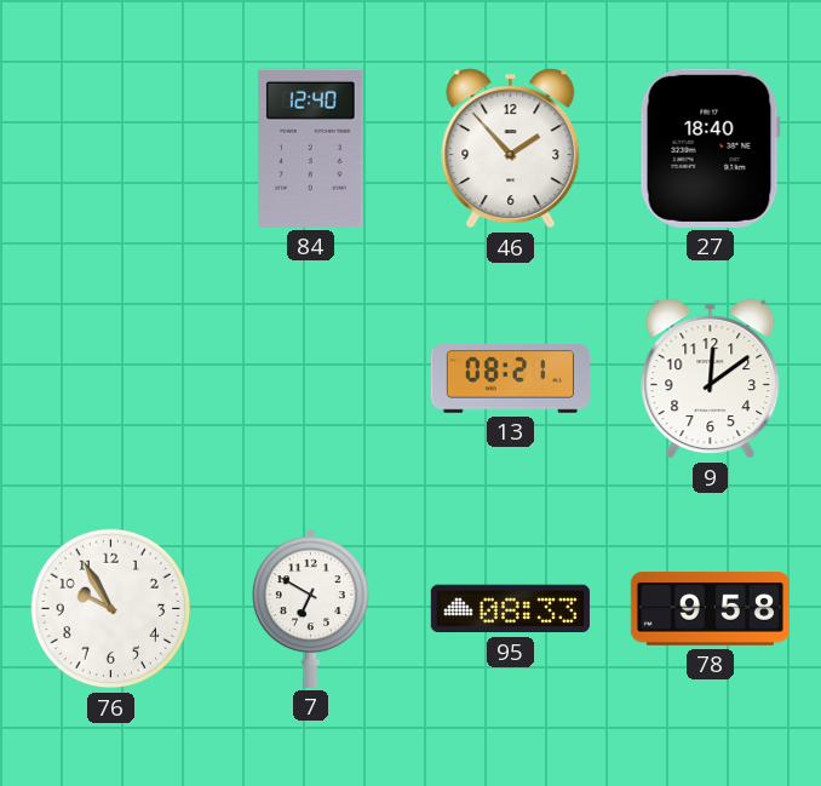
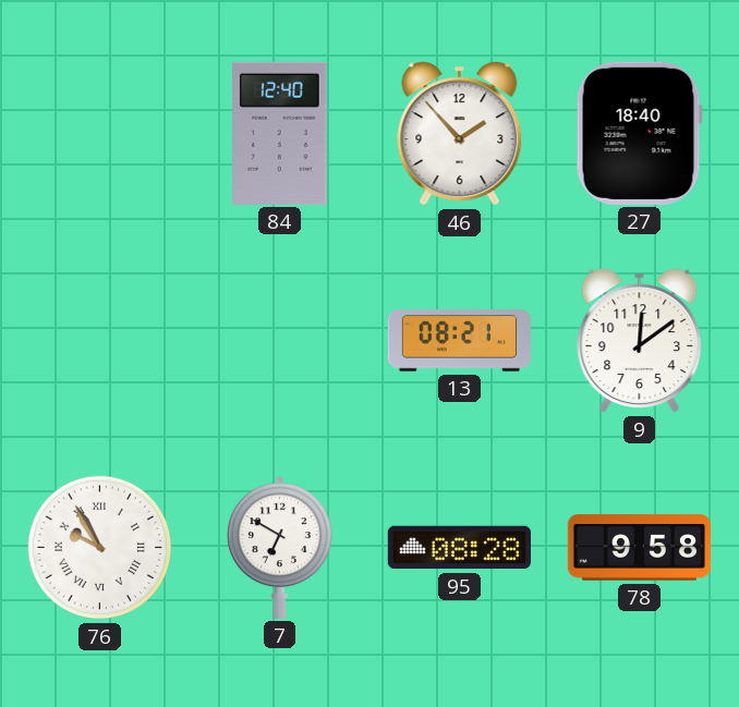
76 numerals: Arabic -> Roman (100, 548)
95: 08:33 -> 08:28 (459, 548)
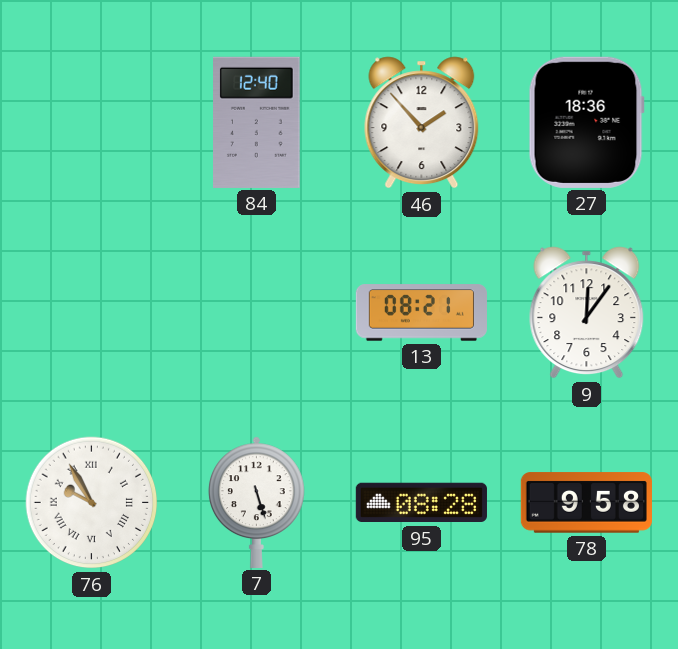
27: 18:40 -> 18:36 (586, 122)
9: 12:09 -> 12:06 (587, 313)
7: 6:50 -> 5:27 (256, 502)
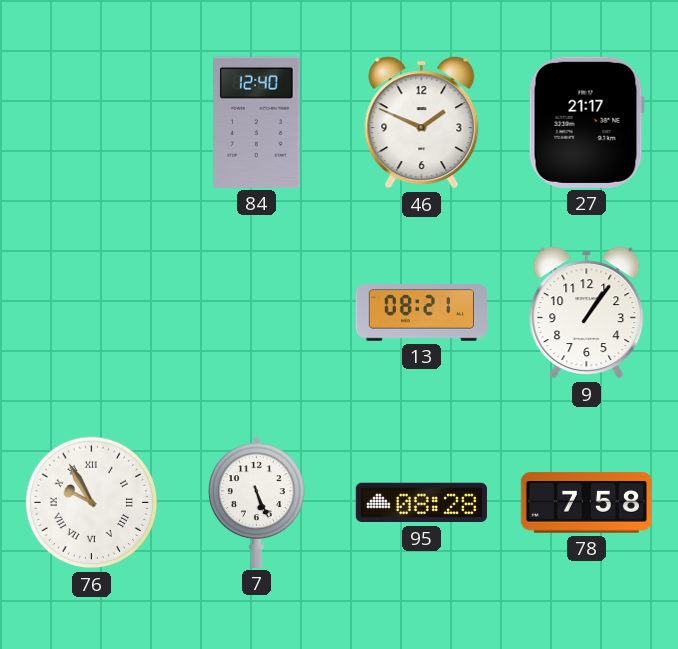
46: 1:53 -> 1:49 (422, 123)
27: 18:36 -> 21:17 (586, 122)
9: 12:06 -> 1:06 (587, 313)
7: 5:27 -> 5:26 (256, 502)
78: 9:58 -> 7:58 (586, 503)
